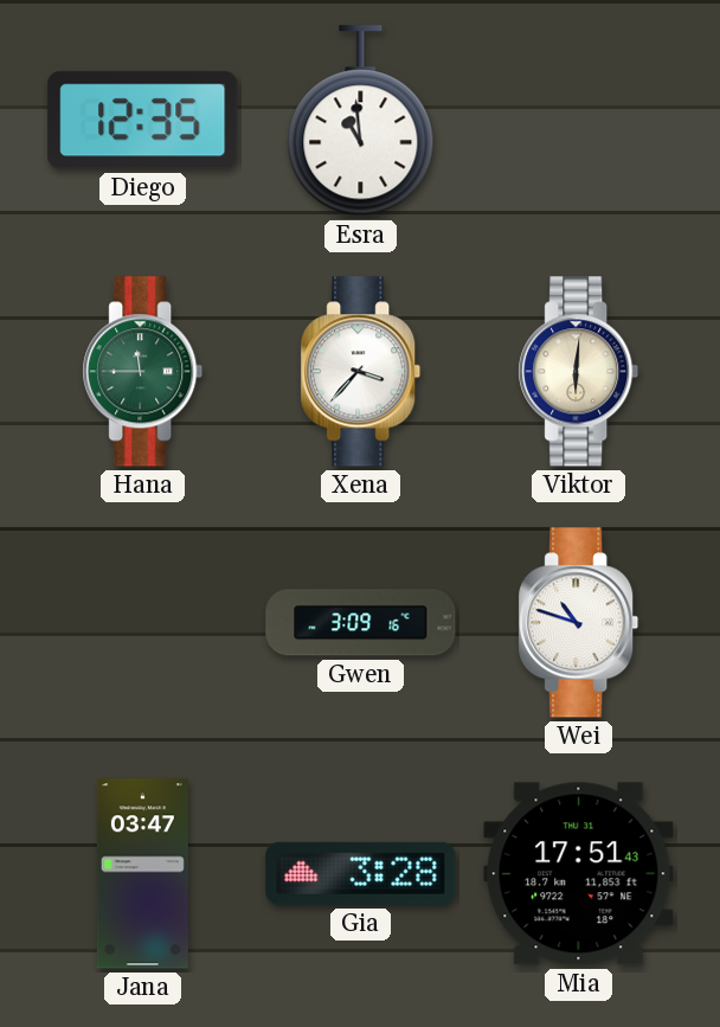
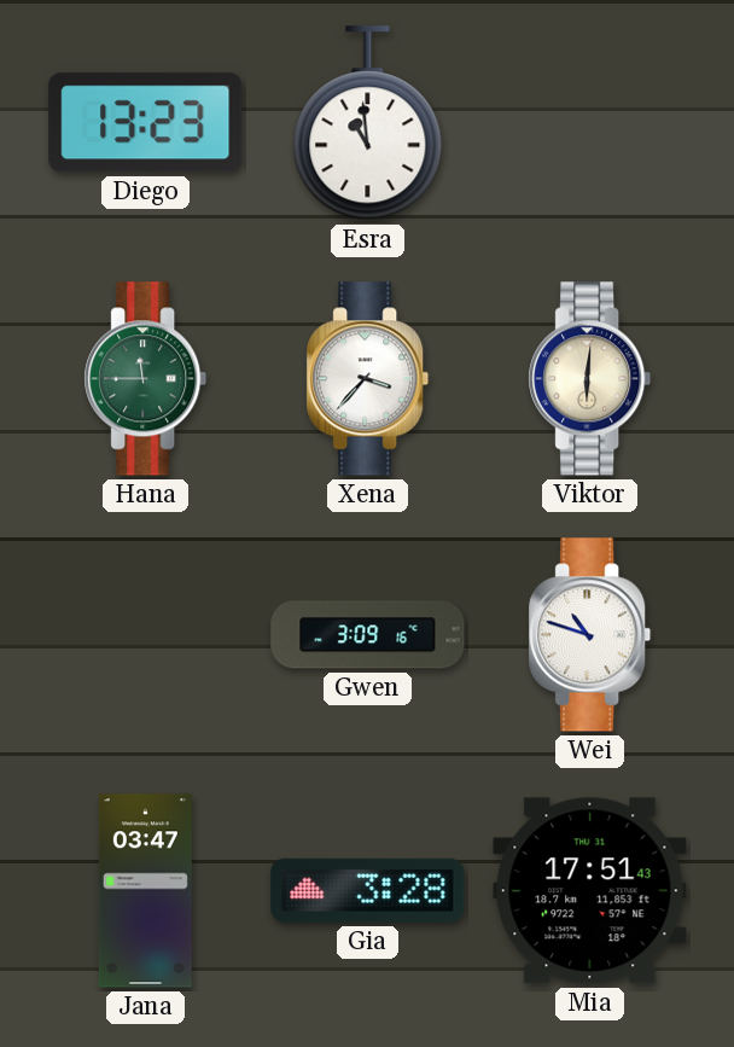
Diego: 12:35 -> 13:23 (146, 123)
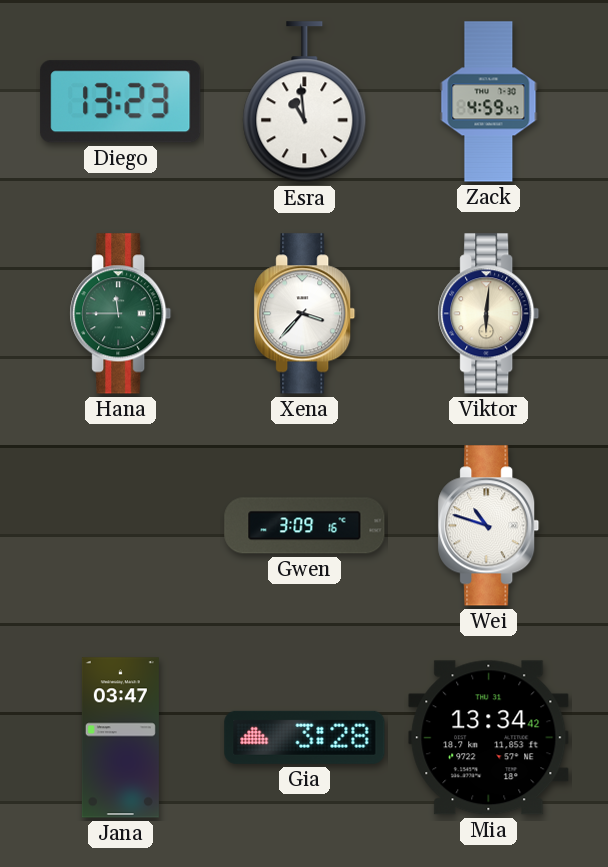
Zack: none -> 4:59 (489, 102)
Mia: 17:51 -> 13:34 (489, 738)
